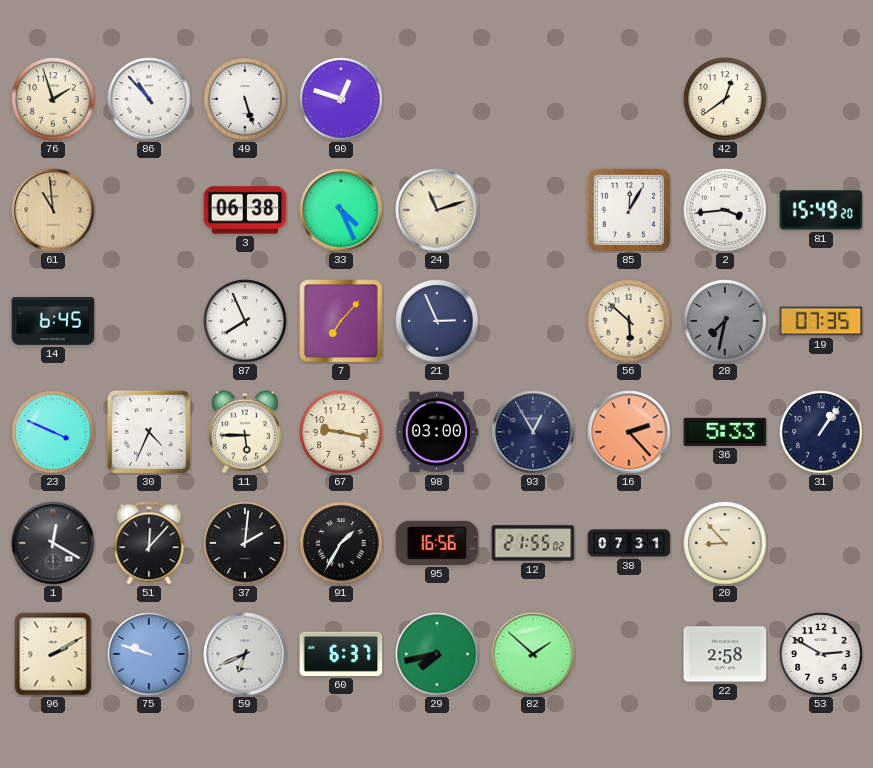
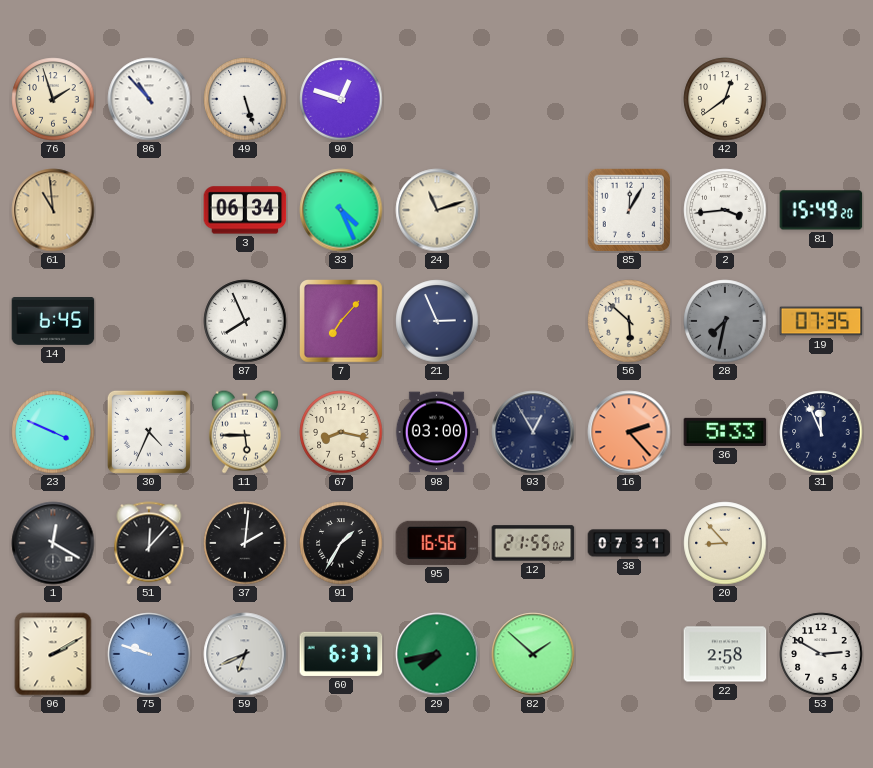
3: 06:38 -> 06:34 (245, 210)
67: 9:17 -> 8:17 (341, 432)
31: 1:06 -> 11:56 (821, 432)
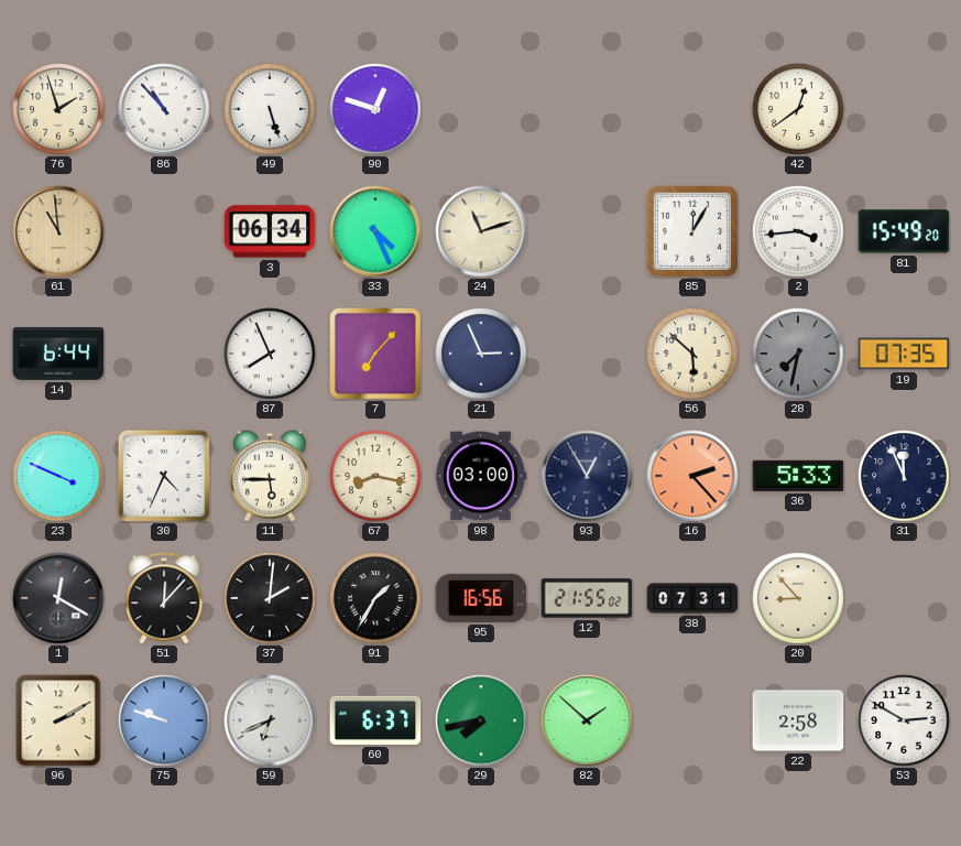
14: 6:45 -> 6:44 (58, 355)
